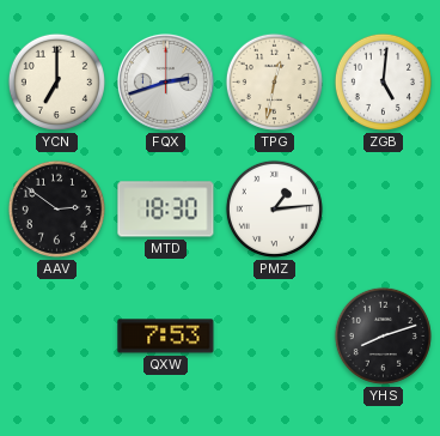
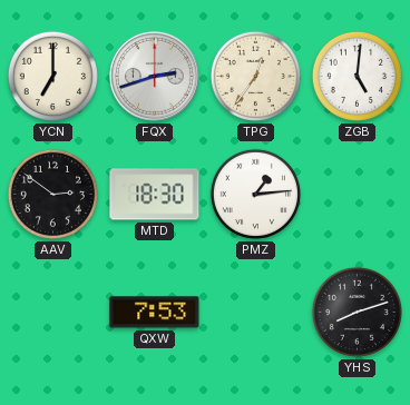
TPG: 12:32 -> 12:36 (255, 76)
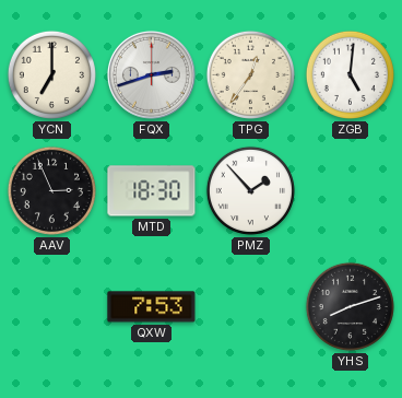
AAV: 2:51 -> 2:56 (51, 190)
PMZ: 1:14 -> 1:53 (250, 190)
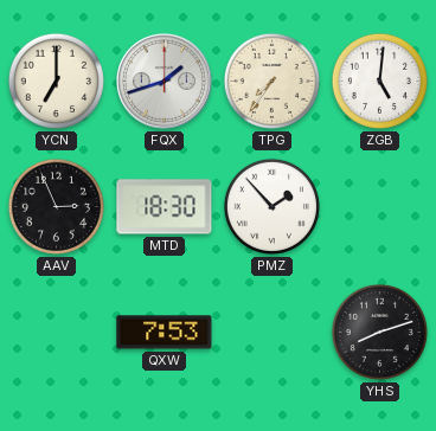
FQX: 2:42 -> 1:42 (163, 81)
TPG: 12:36 -> 7:36 (271, 81)
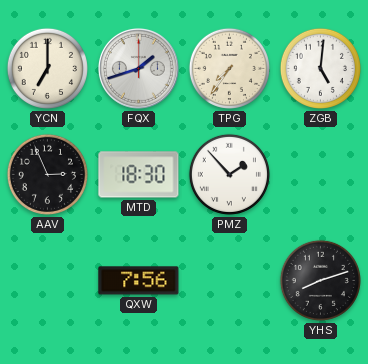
QXW: 7:53 -> 7:56 (139, 281)
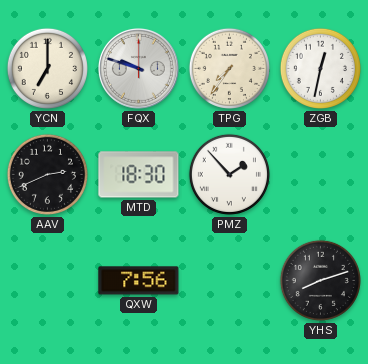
FQX: 1:42 -> 9:48 (138, 68)
ZGB: 5:01 -> 12:32 (320, 68)
AAV: 2:56 -> 2:41 (47, 174)
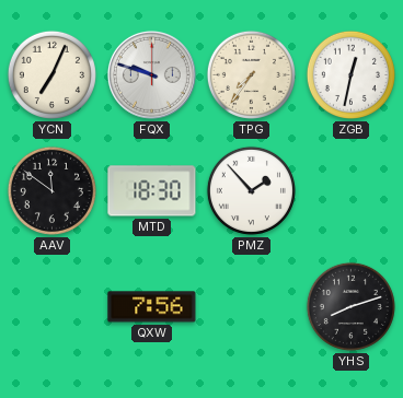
YCN: 7:00 -> 7:04 (51, 74)
AAV: 2:41 -> 11:51 (51, 190)
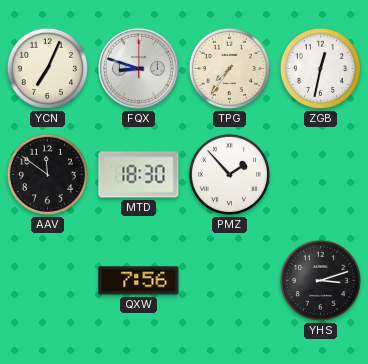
FQX: 9:48 -> 8:48 (138, 68)
YHS: 8:12 -> 3:12 (320, 280)
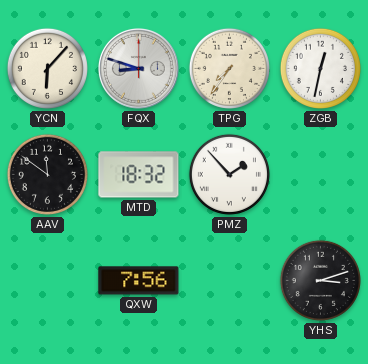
YCN: 7:04 -> 6:07 (47, 68)
MTD: 18:30 -> 18:32 (139, 175)
